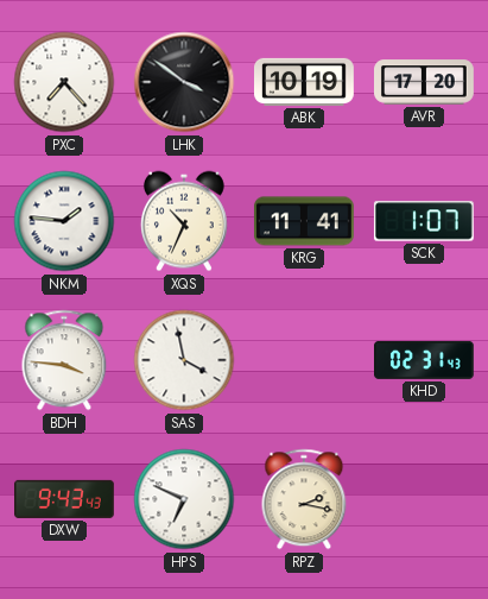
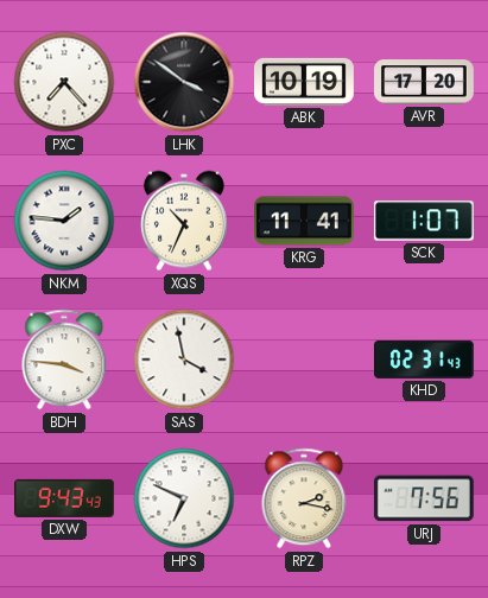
URJ: none -> 7:56 (424, 498)
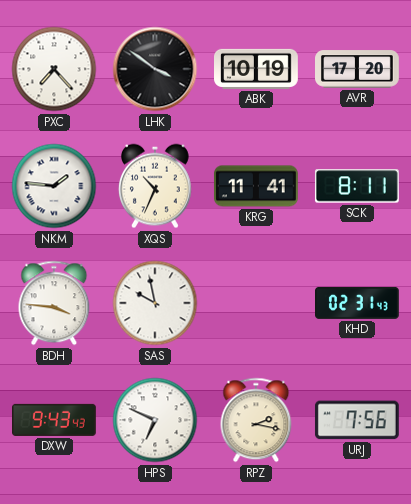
SCK: 1:07 -> 8:11 (357, 186)
SAS: 3:58 -> 9:58 (155, 303)
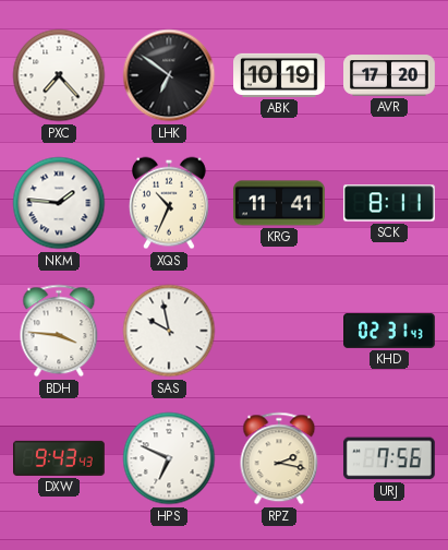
LHK: 3:51 -> 6:51 (169, 75)
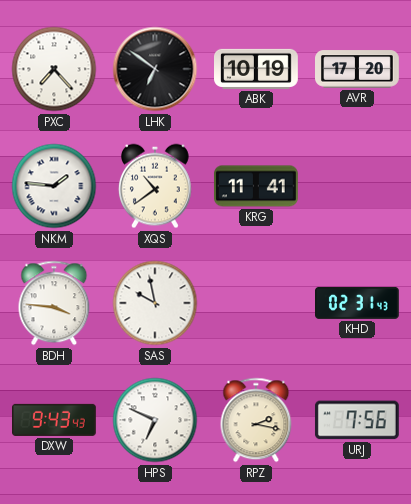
XQS: 10:34 -> 10:39 (155, 186)
SCK: 8:11 -> none (389, 203)
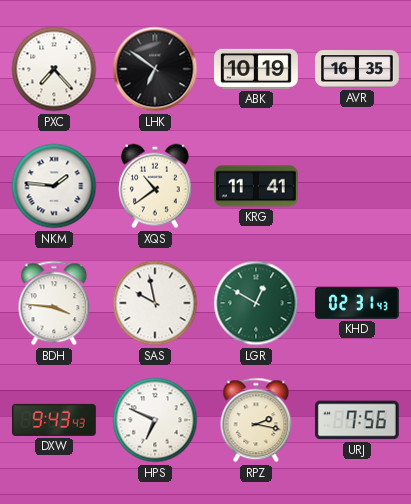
AVR: 17:20 -> 16:35 (358, 69)
LGR: none -> 12:50 (256, 303)
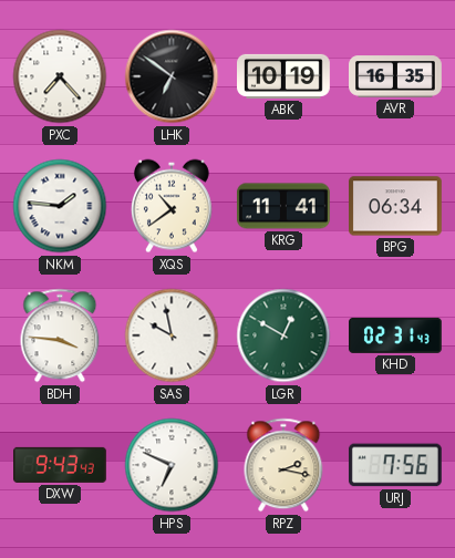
BPG: none -> 06:34 (396, 206)
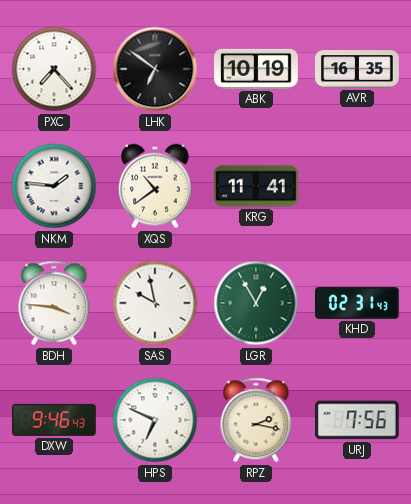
BPG: 06:34 -> none (396, 206)
LGR: 12:50 -> 12:55 (256, 303)
DXW: 9:43 -> 9:46 (55, 420)
